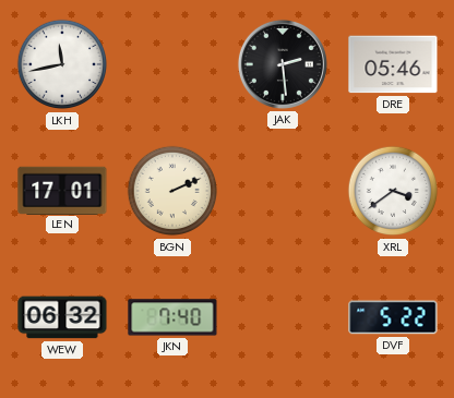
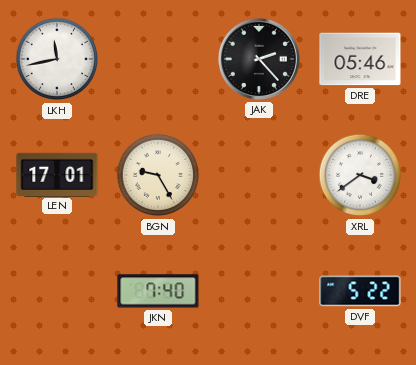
JAK: 2:29 -> 2:23 (259, 59)
BGN: 2:11 -> 9:25 (158, 175)
WEW: 06:32 -> none (62, 317)
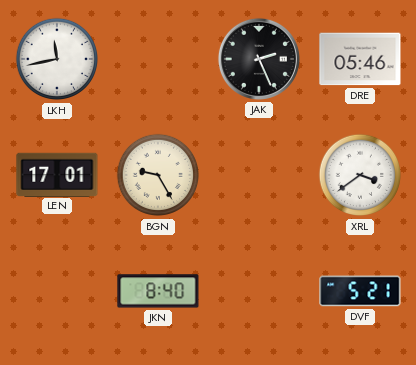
JAK: 2:23 -> 2:26 (259, 59)
JKN: 7:40 -> 8:40 (158, 291)
DVF: 5:22 -> 5:21 (360, 291)
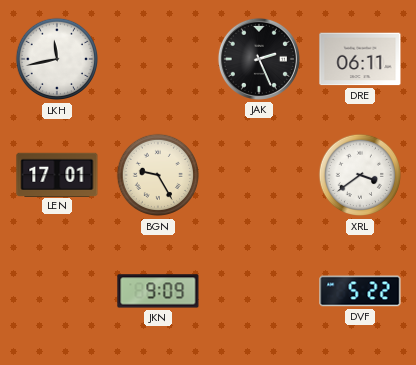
DRE: 05:46 -> 06:11 (360, 59)
JKN: 8:40 -> 9:09 (158, 291)
DVF: 5:21 -> 5:22 (360, 291)
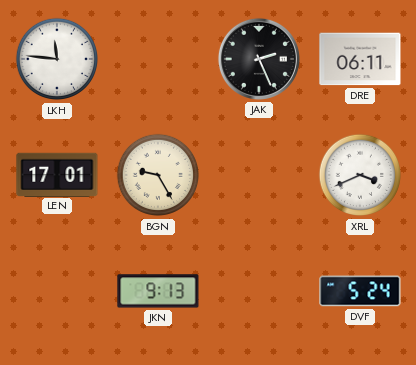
LKH: 11:43 -> 11:46 (57, 59)
XRL: 3:39 -> 3:41 (360, 175)
JKN: 9:09 -> 9:13 (158, 291)
DVF: 5:22 -> 5:24 (360, 291)
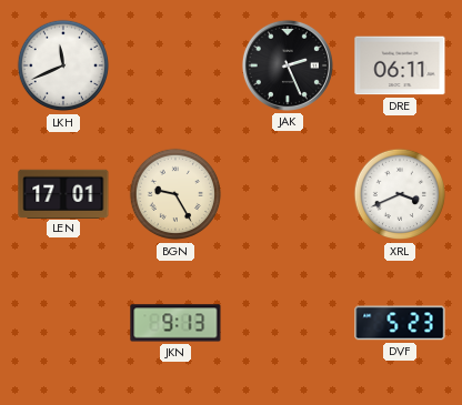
LKH: 11:46 -> 11:41 (63, 65)
DVF: 5:24 -> 5:23 (400, 323)
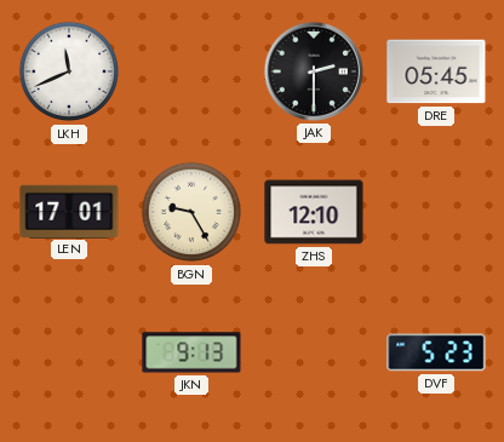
JAK: 2:26 -> 2:30 (314, 71)
DRE: 06:11 -> 05:45 (436, 71)
ZHS: none -> 12:10 (314, 212)
XRL: 3:41 -> none (400, 194)
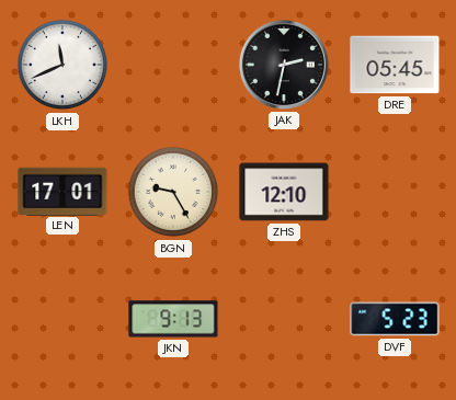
JAK: 2:30 -> 2:32 (284, 65)
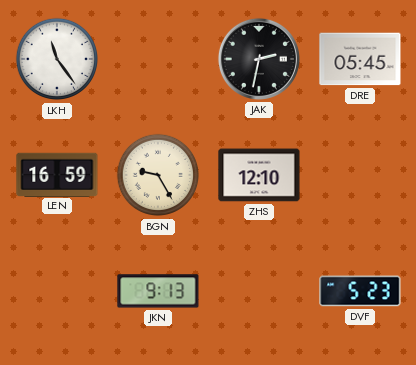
LKH: 11:41 -> 11:24 (57, 59)
LEN: 17:01 -> 16:59 (57, 174)
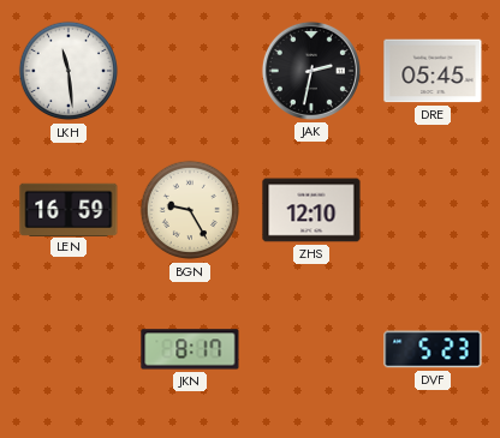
LKH: 11:24 -> 11:29 (69, 71)
JKN: 9:13 -> 8:17 (190, 349)
